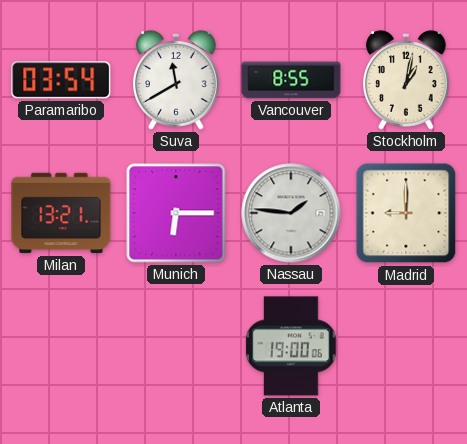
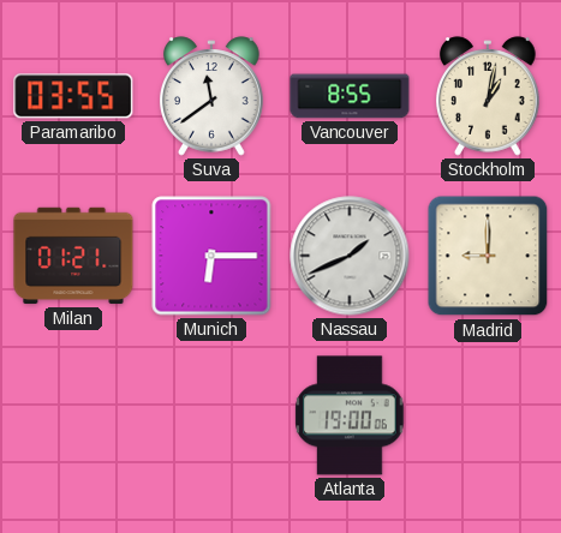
Paramaribo: 03:54 -> 03:55 (73, 96)
Suva: 11:40 -> 11:39 (213, 96)
Milan: 13:21 -> 01:21 (73, 256)
Nassau: 1:46 -> 1:41 (350, 256)
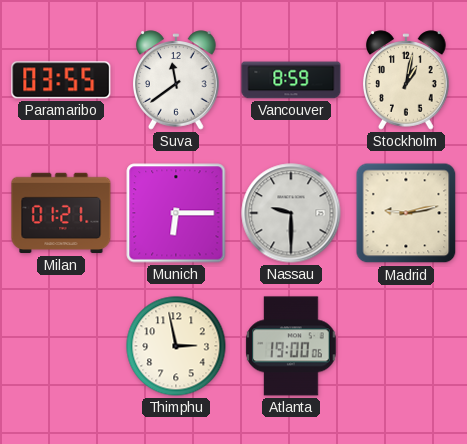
Vancouver: 8:55 -> 8:59 (291, 80)
Nassau: 1:41 -> 9:30 (291, 213)
Madrid: 9:00 -> 9:13 (406, 213)
Thimphu: none -> 2:58 (176, 346)
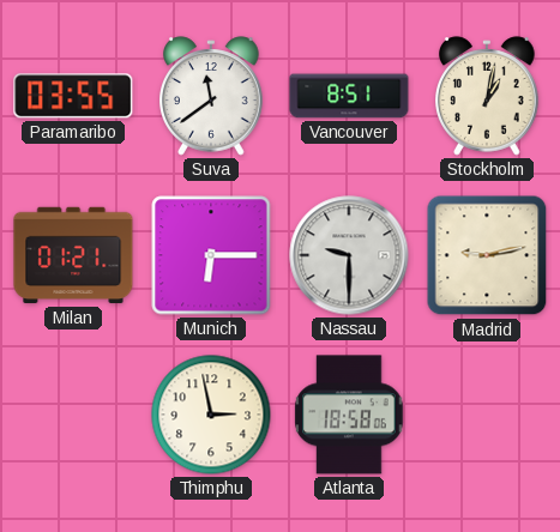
Vancouver: 8:59 -> 8:51 (349, 96)
Atlanta: 19:00 -> 18:58 (349, 415)
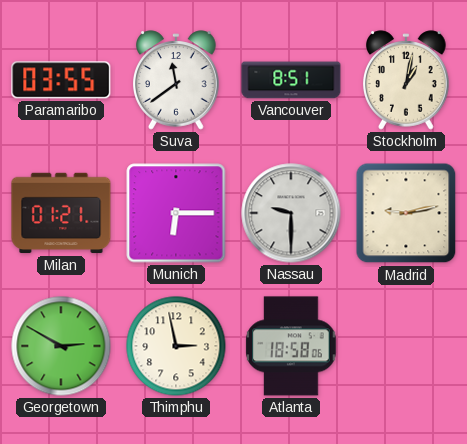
Georgetown: none -> 2:50 (61, 346)
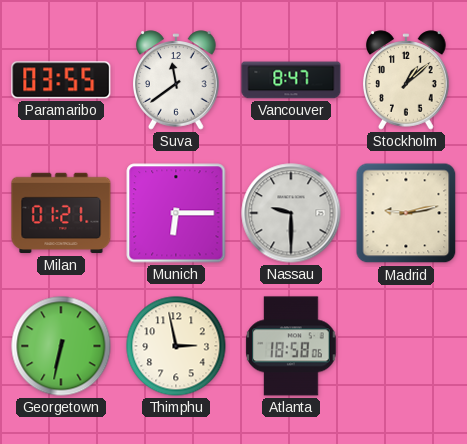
Vancouver: 8:51 -> 8:47 (291, 80)
Stockholm: 1:02 -> 1:08 (407, 80)
Georgetown: 2:50 -> 6:32 (61, 346)
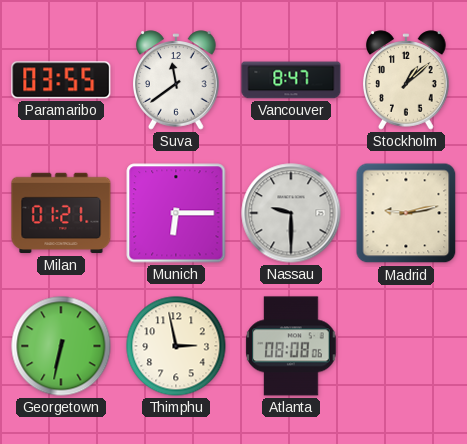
Atlanta: 18:58 -> 08:08 (291, 346)
